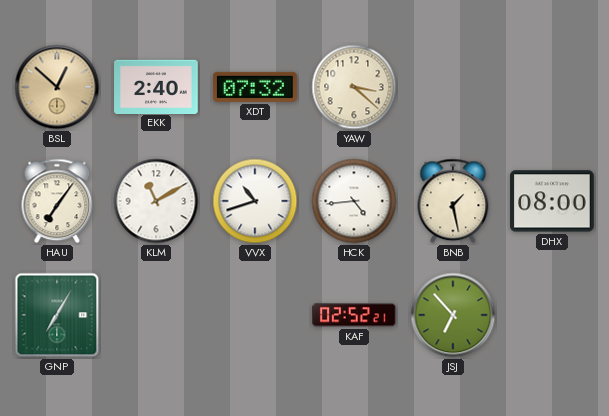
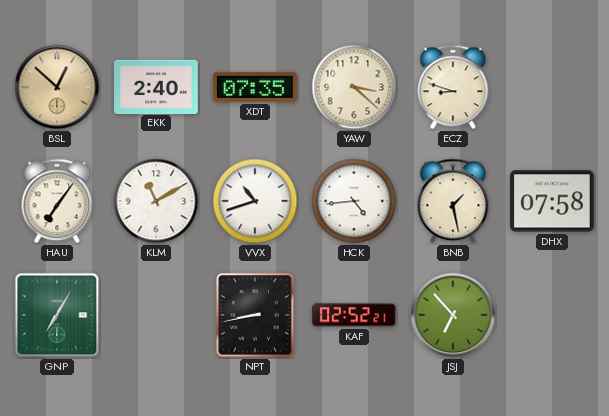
XDT: 07:32 -> 07:35 (255, 87)
ECZ: none -> 8:48 (453, 87)
DHX: 08:00 -> 07:58 (552, 201)
NPT: none -> 8:43 (255, 315)
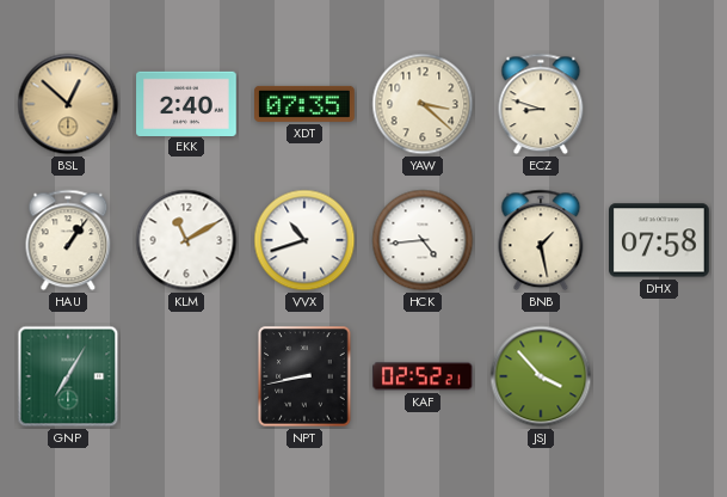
HAU: 7:06 -> 1:06 (68, 240)
JSJ: 6:53 -> 3:53 (541, 376)
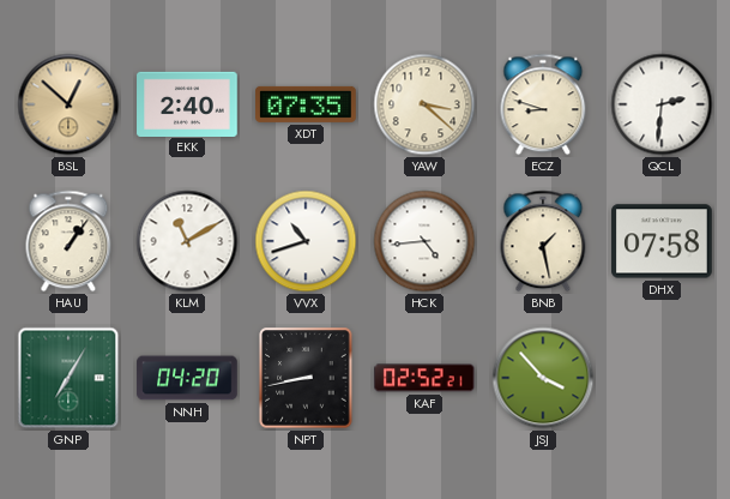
QCL: none -> 2:31 (662, 104)
NNH: none -> 04:20 (187, 378)
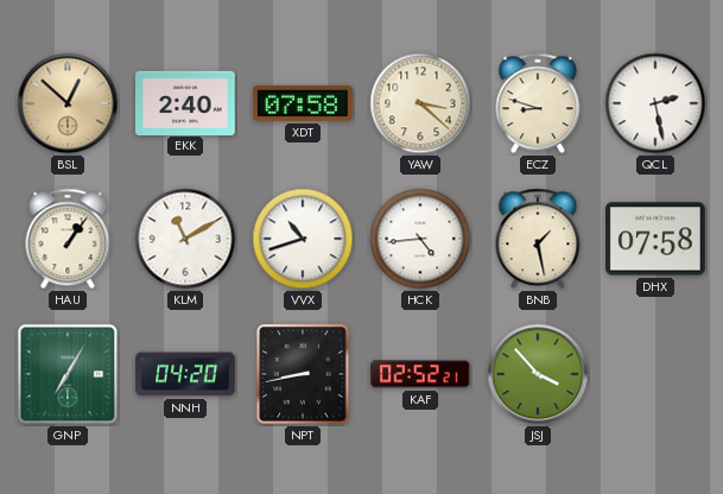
XDT: 07:35 -> 07:58 (303, 103)
QCL: 2:31 -> 2:28 (655, 103)
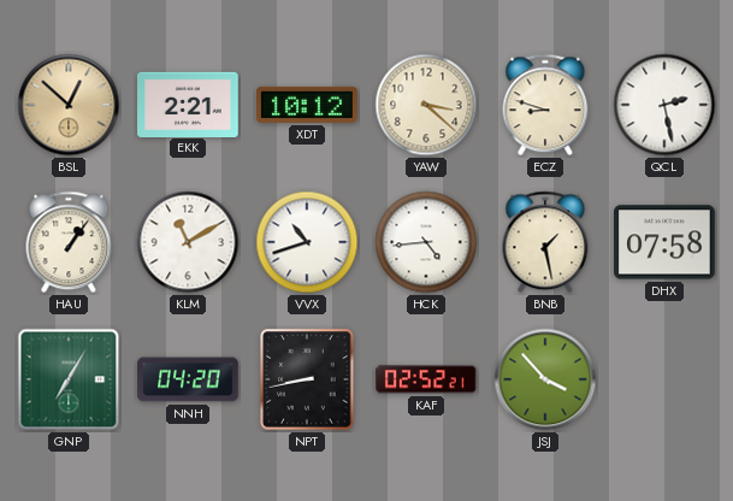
EKK: 2:40 -> 2:21 (188, 104)
XDT: 07:58 -> 10:12 (307, 105)
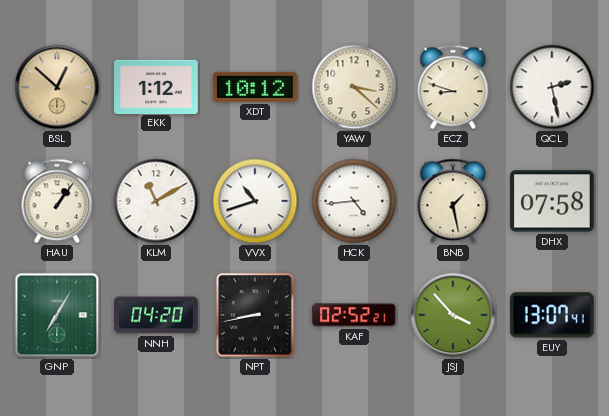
EKK: 2:21 -> 1:12 (156, 86)
EUY: none -> 13:07 (553, 315)
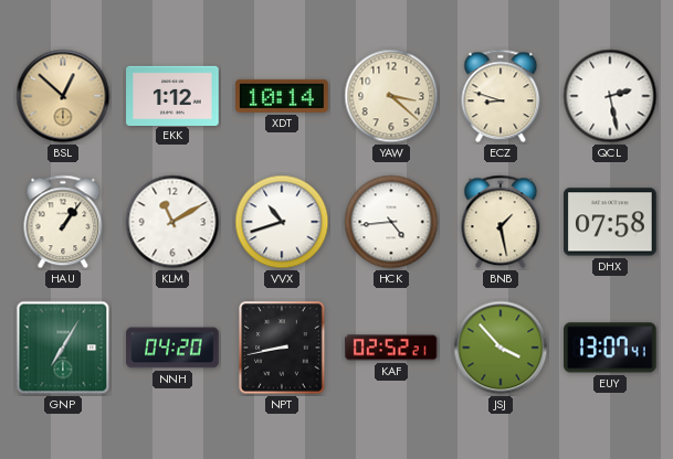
XDT: 10:12 -> 10:14 (282, 96)
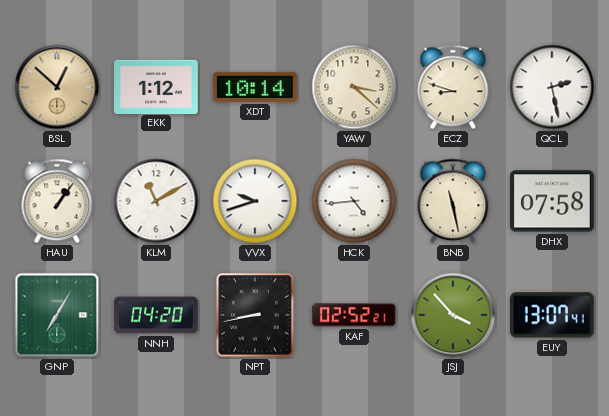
VVX: 10:42 -> 9:42 (255, 201)
BNB: 1:28 -> 11:28 (453, 201)
